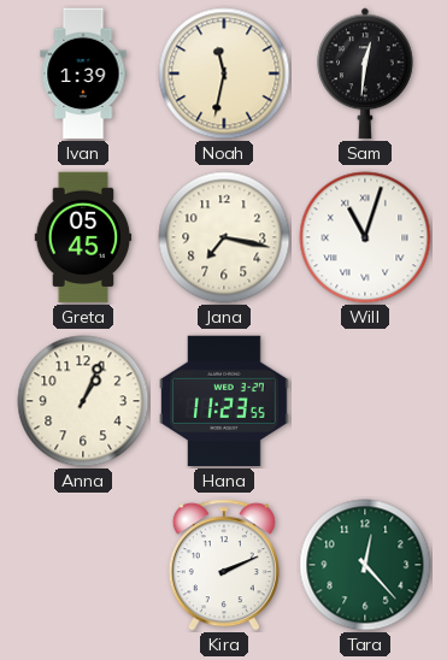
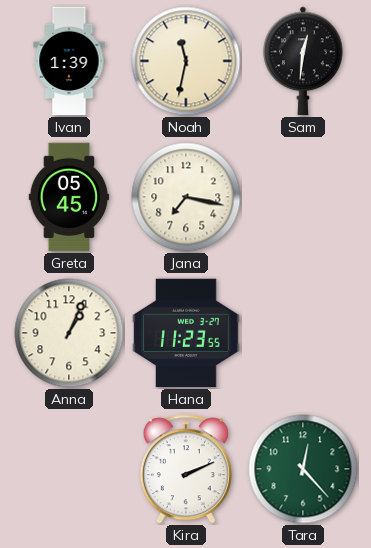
Will: 11:03 -> none (365, 237)
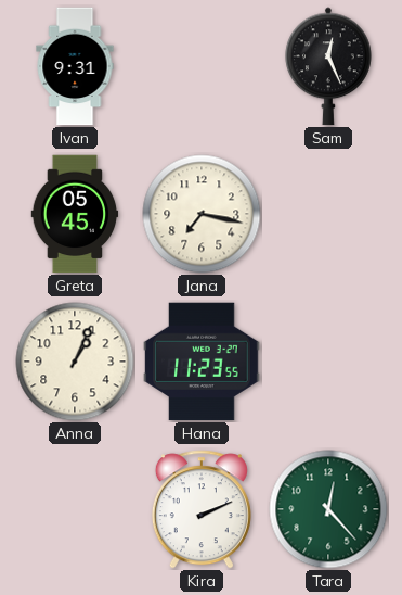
Ivan: 1:39 -> 9:31 (75, 66)
Noah: 11:32 -> none (186, 61)
Sam: 12:31 -> 12:26 (328, 66)
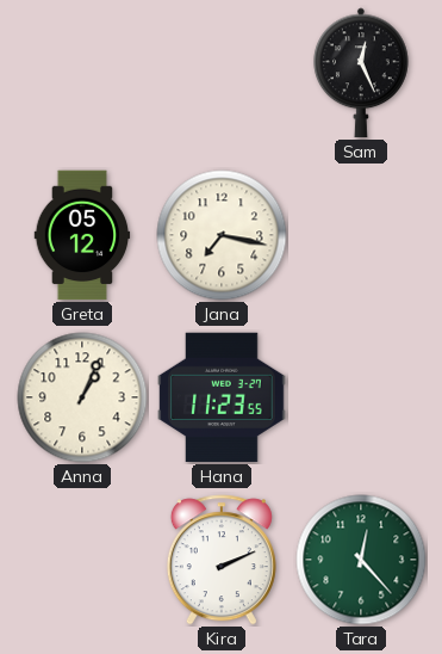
Ivan: 9:31 -> none (75, 66)
Greta: 05:45 -> 05:12 (82, 235)
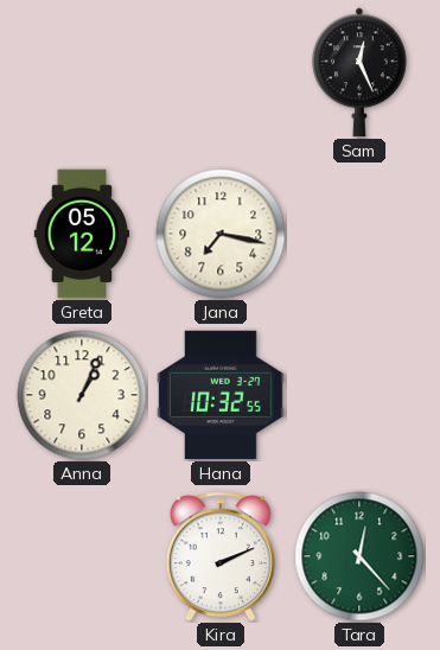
Hana: 11:23 -> 10:32 (221, 395)
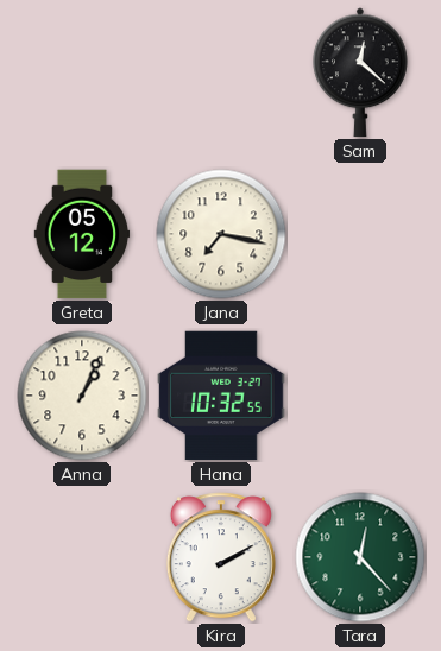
Sam: 12:26 -> 12:22 (360, 72)
Kira: 2:11 -> 2:10 (221, 557)
